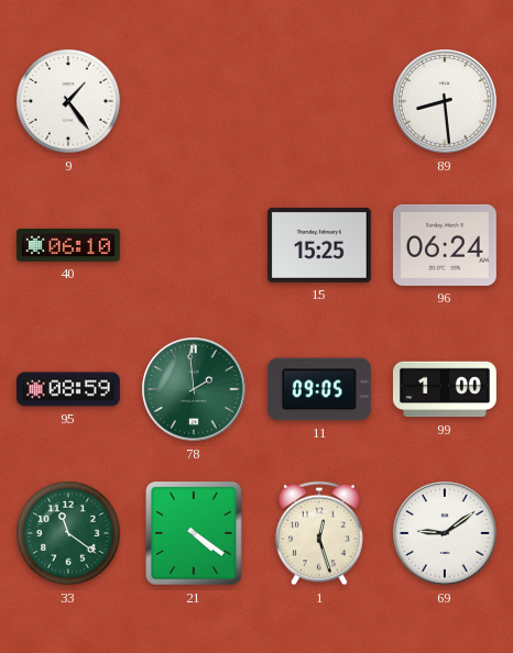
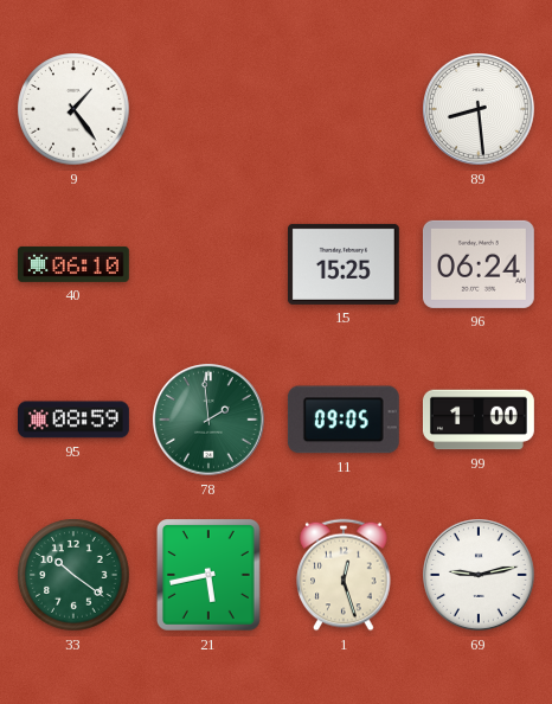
33: 11:21 -> 10:21 (73, 575)
21: 4:21 -> 5:43 (208, 575)
69: 9:09 -> 9:13 (480, 576)
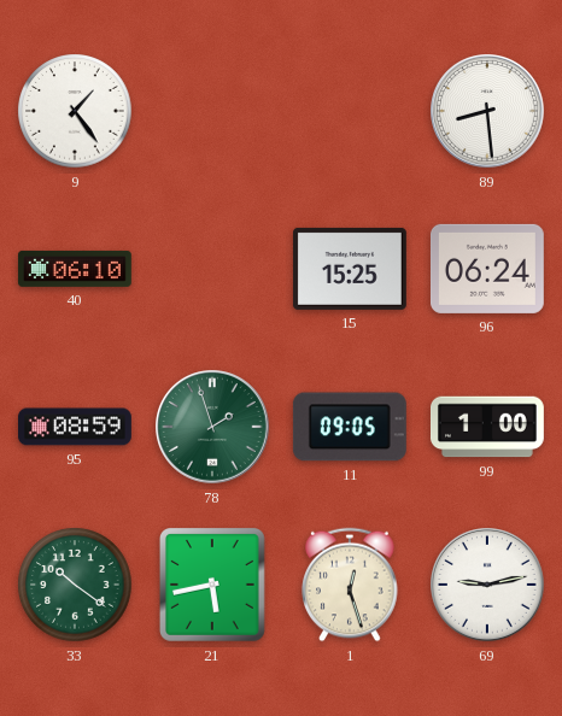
78: 1:59 -> 1:57 (213, 428)
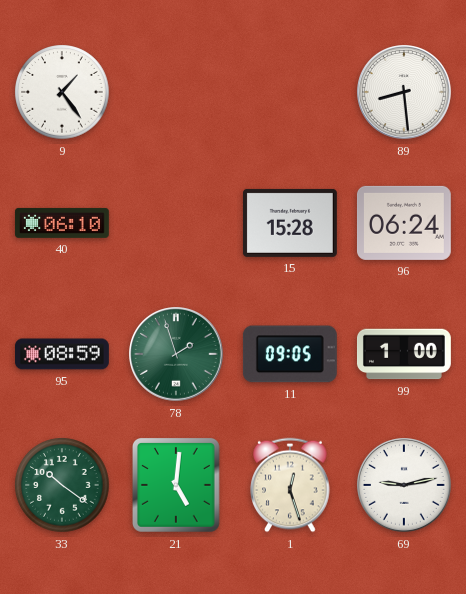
15: 15:25 -> 15:28 (290, 223)
21: 5:43 -> 5:01 (176, 485)
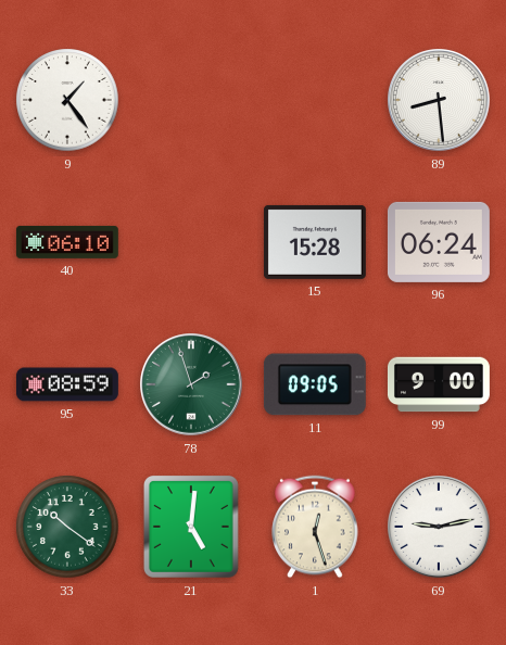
99: 1:00 -> 9:00 (439, 384)
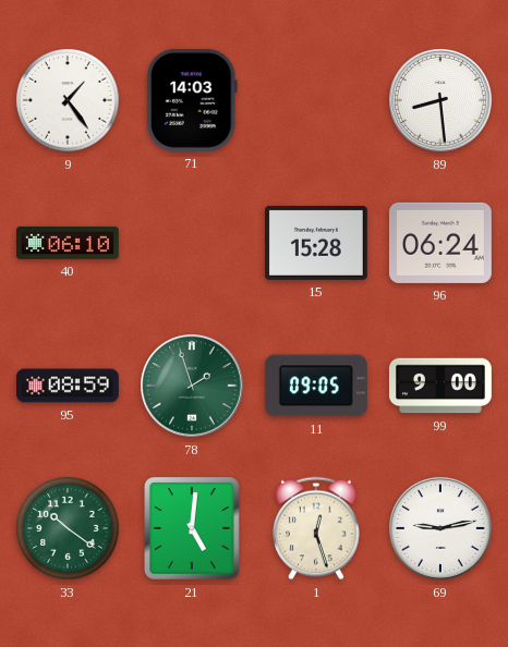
71: none -> 14:03 (192, 100)
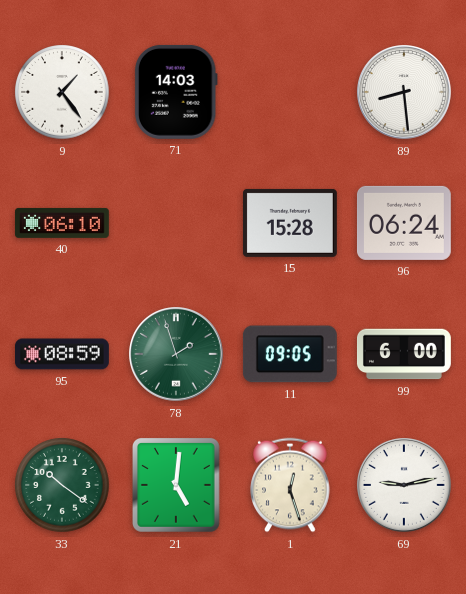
99: 9:00 -> 6:00 (404, 354)
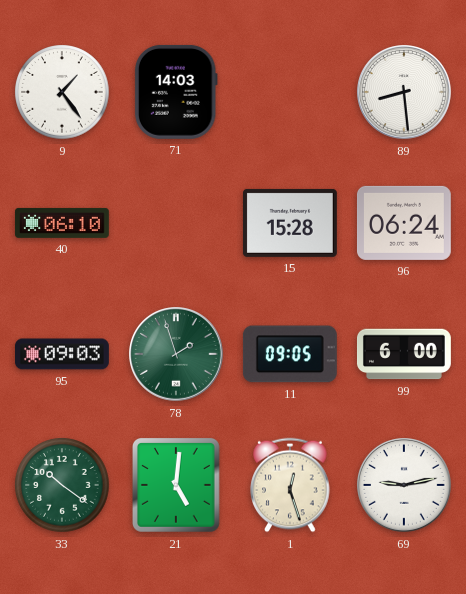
95: 08:59 -> 09:03 (63, 354)
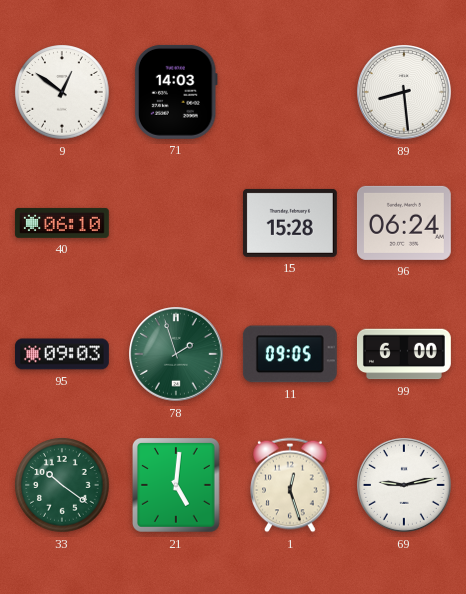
9: 1:24 -> 12:51 (62, 92)
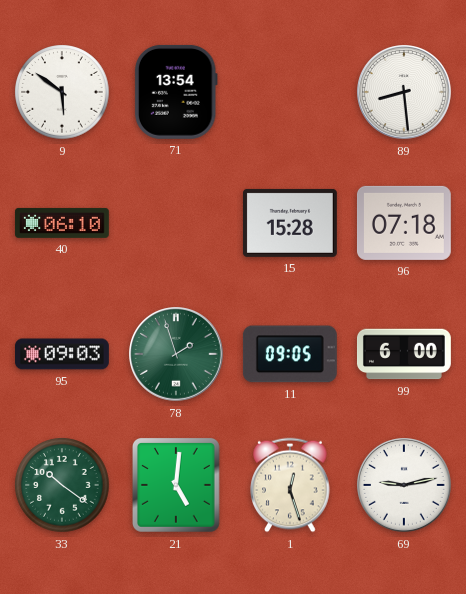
9: 12:51 -> 5:51 (62, 92)
71: 14:03 -> 13:54 (176, 92)
96: 06:24 -> 07:18 (404, 223)
